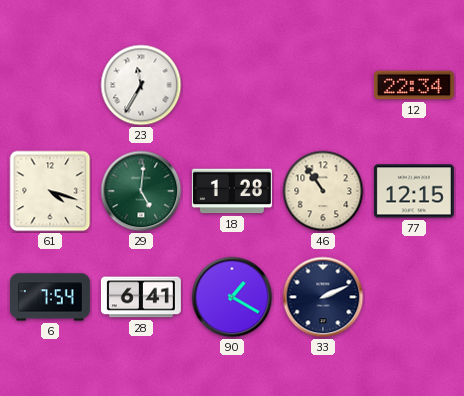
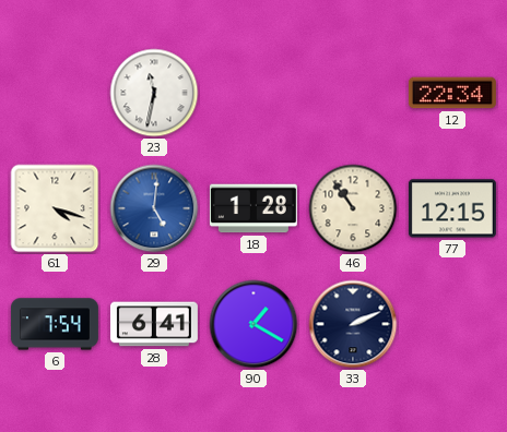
23: 11:35 -> 11:32 (154, 93)
29 dial: green -> blue (154, 208)
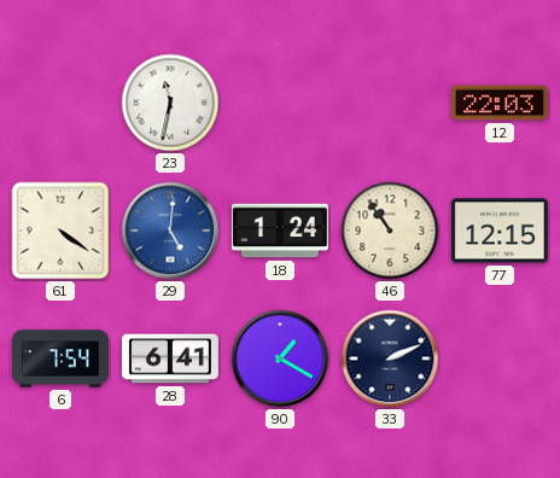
12: 22:34 -> 22:03 (500, 103)
61: 4:18 -> 4:21 (60, 231)
18: 1:28 -> 1:24 (280, 231)
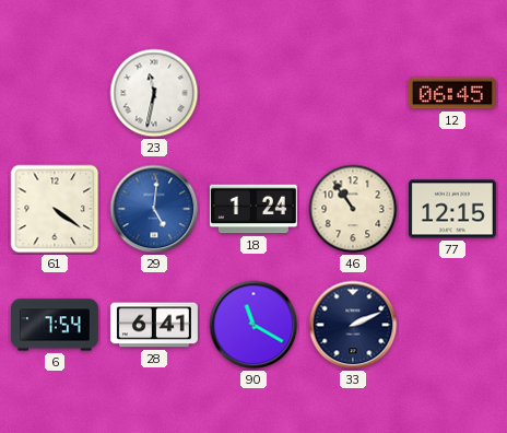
12: 22:03 -> 06:45 (452, 93)
90: 1:20 -> 11:20 (253, 325)
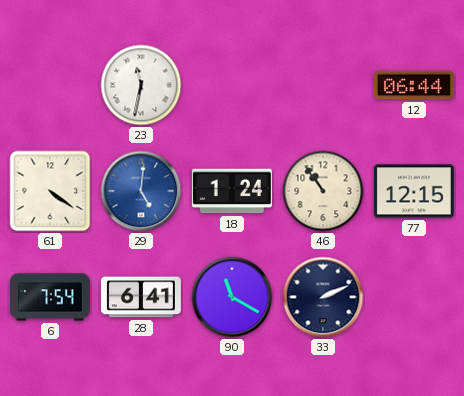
12: 06:45 -> 06:44 (414, 85)
